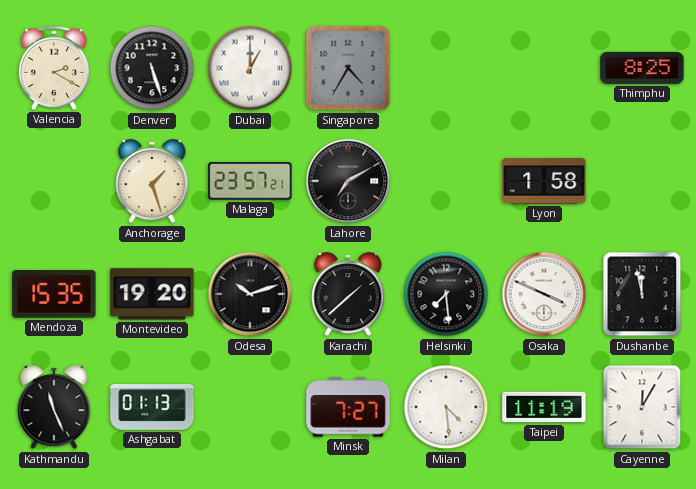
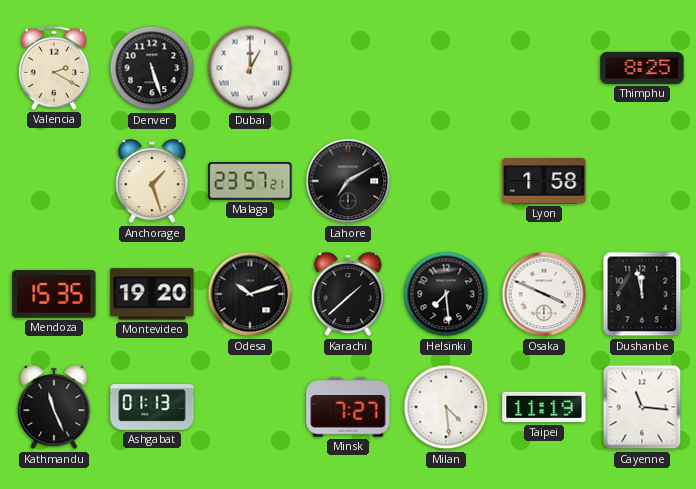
Singapore: 4:35 -> none (348, 68)
Cayenne: 12:05 -> 11:16 (642, 407)
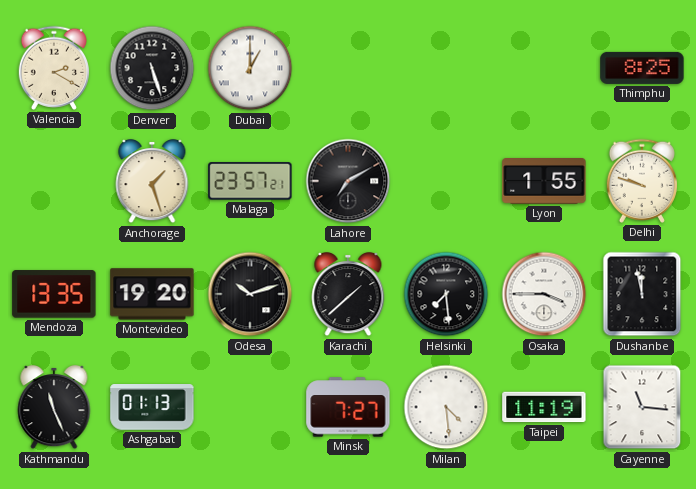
Lyon: 1:58 -> 1:55 (544, 182)
Delhi: none -> 9:48 (641, 181)
Mendoza: 15:35 -> 13:35 (54, 294)
Osaka: 3:49 -> 3:45 (544, 294)
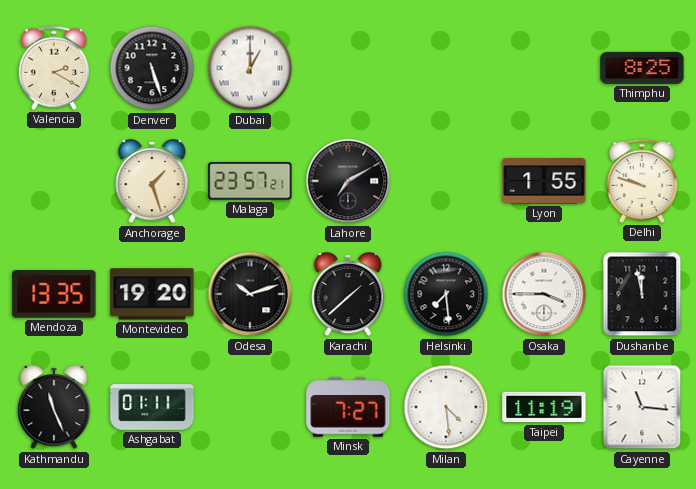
Ashgabat: 01:13 -> 01:11 (152, 407)
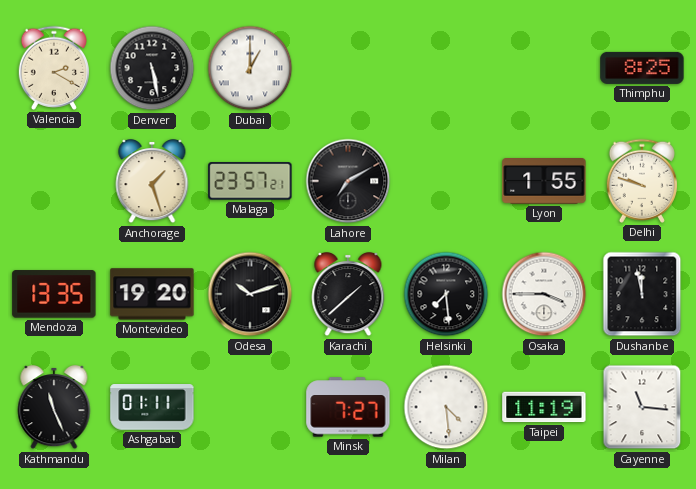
Denver: 5:27 -> 5:28 (152, 68)
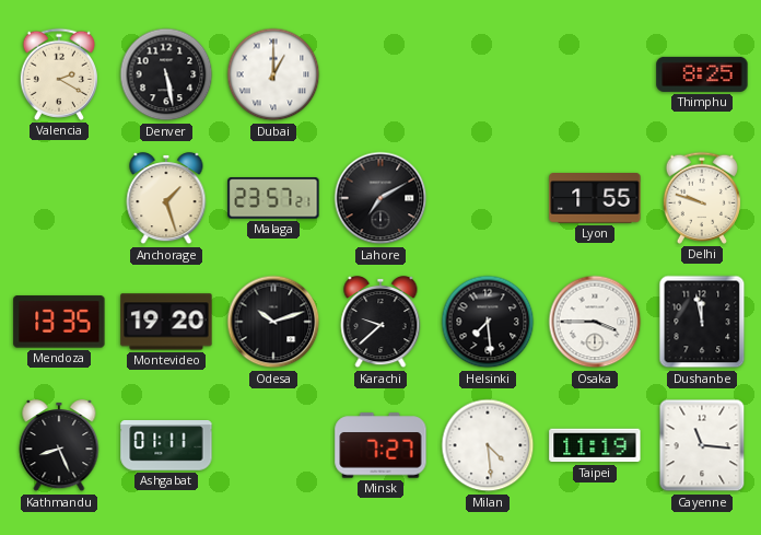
Karachi: 1:38 -> 9:38 (380, 323)
Kathmandu: 11:26 -> 8:26 (59, 446)
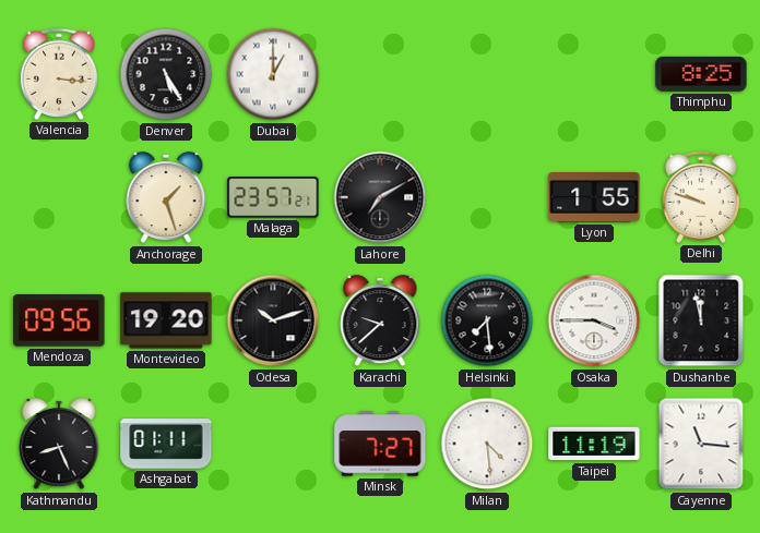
Valencia: 2:20 -> 3:16 (58, 74)
Denver: 5:28 -> 5:25 (166, 74)
Mendoza: 13:35 -> 09:56 (59, 320)
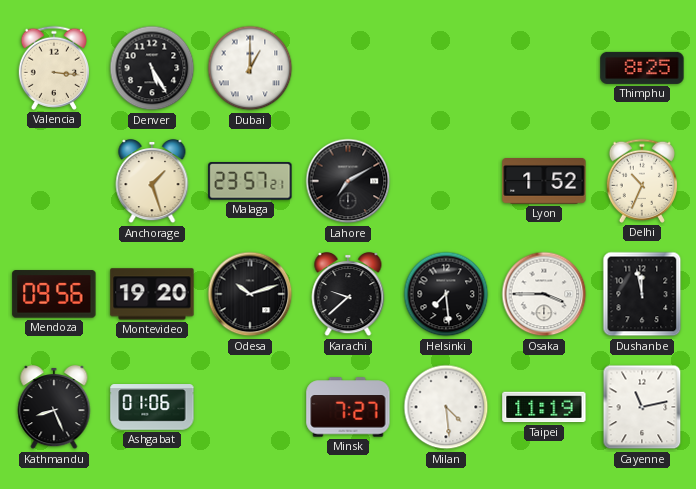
Lyon: 1:55 -> 1:52 (544, 182)
Delhi: 9:48 -> 10:34 (641, 181)
Ashgabat: 01:11 -> 01:06 (152, 407)
Cayenne: 11:16 -> 11:13 (642, 407)
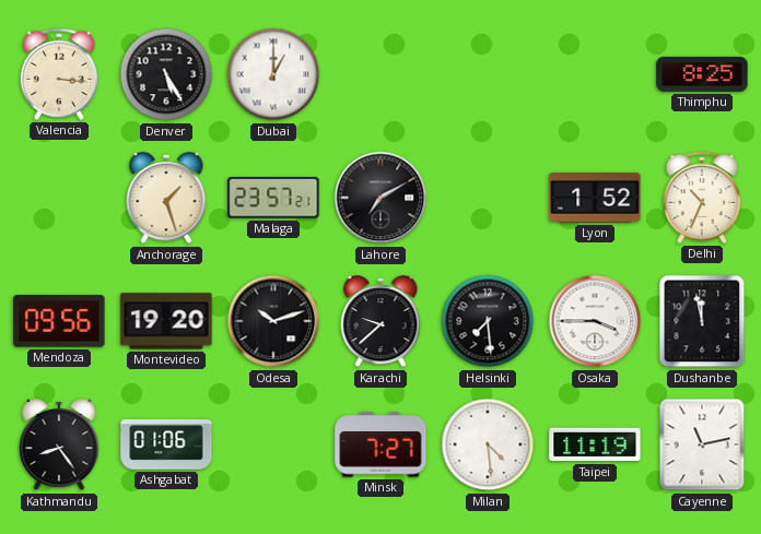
Kathmandu: 8:26 -> 8:24 (59, 446)
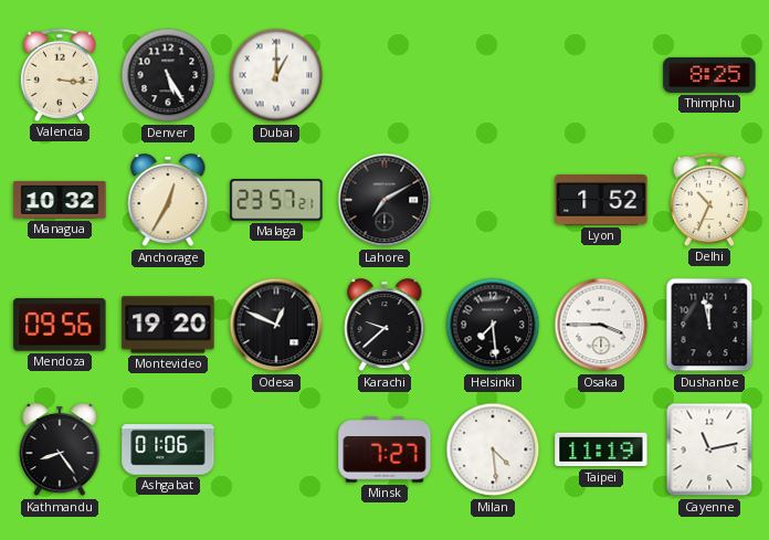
Managua: none -> 10:32 (60, 200)
Anchorage: 1:27 -> 12:35 (168, 201)
Odesa: 10:12 -> 12:49 (276, 325)
